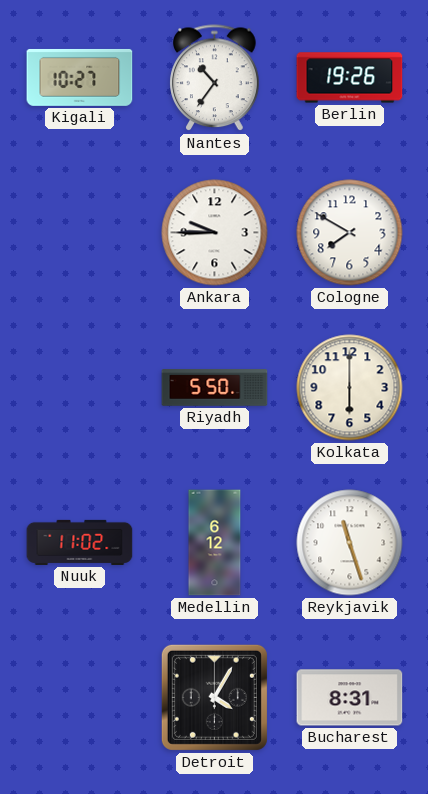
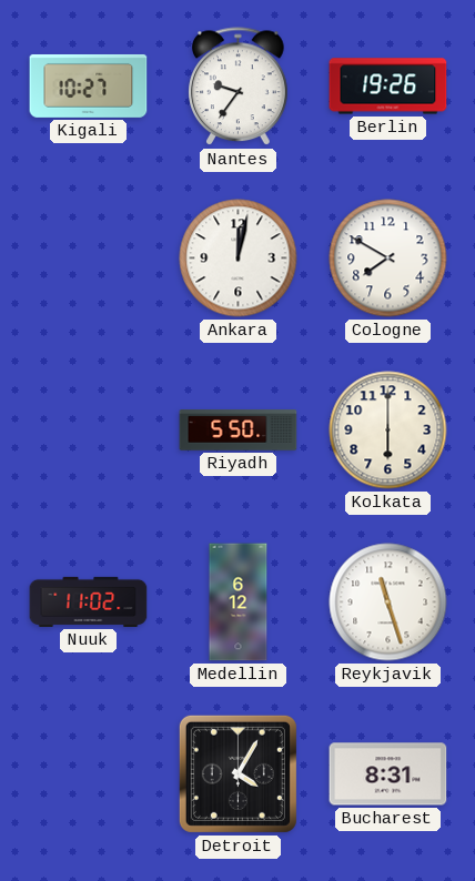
Nantes: 10:36 -> 9:36 (239, 87)
Ankara: 9:45 -> 12:02 (239, 259)
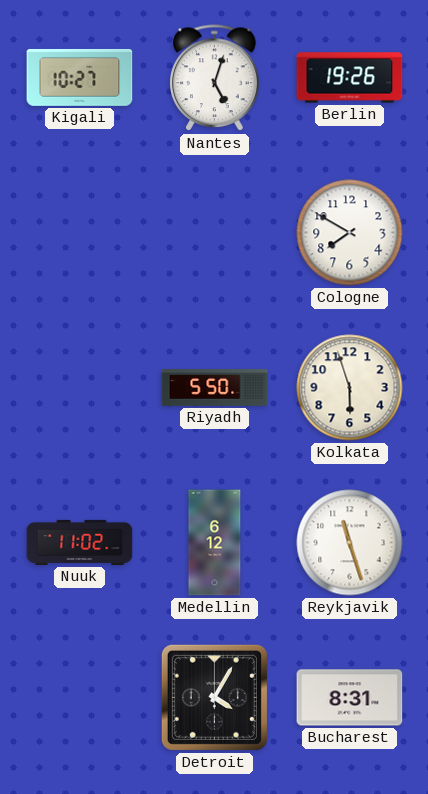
Nantes: 9:36 -> 5:03 (215, 78)
Ankara: 12:02 -> none (239, 259)
Kolkata: 6:00 -> 5:57 (350, 388)
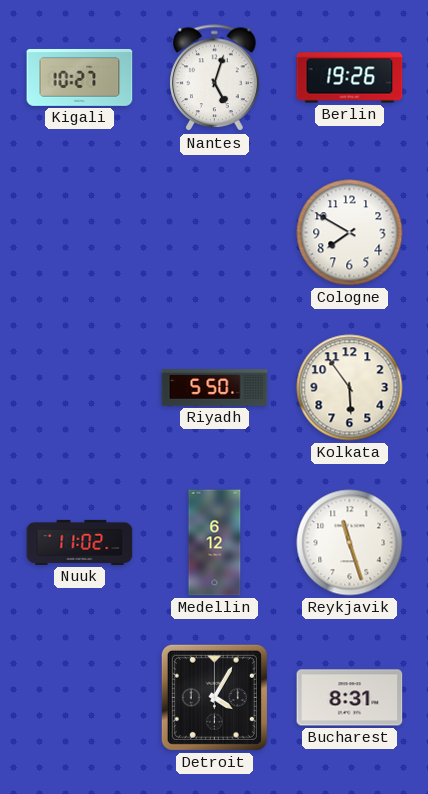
Kolkata: 5:57 -> 5:54 (350, 388)
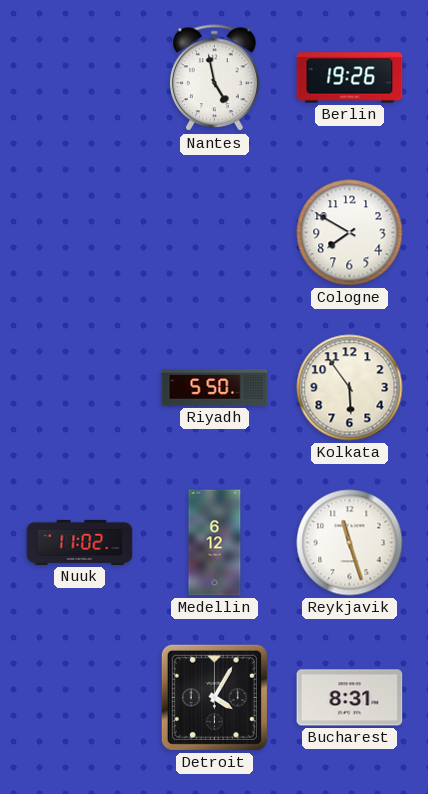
Kigali: 10:27 -> none (80, 77)
Nantes: 5:03 -> 4:58 (215, 78)
